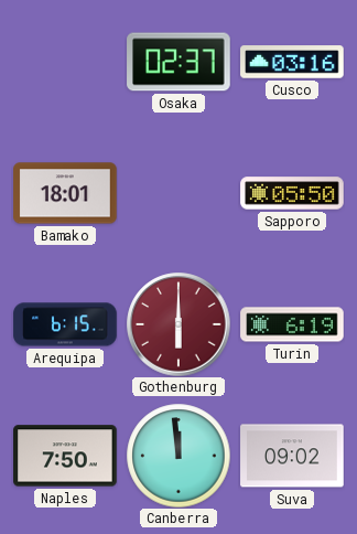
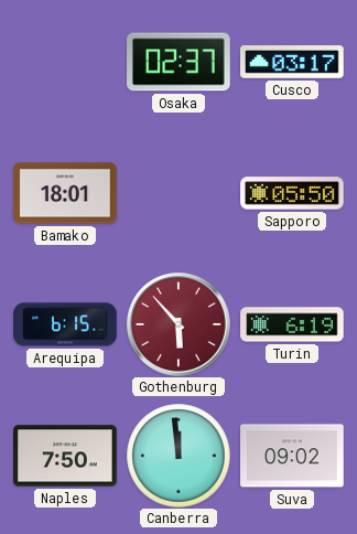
Cusco: 03:16 -> 03:17 (292, 62)
Gothenburg: 6:00 -> 5:53 (178, 324)
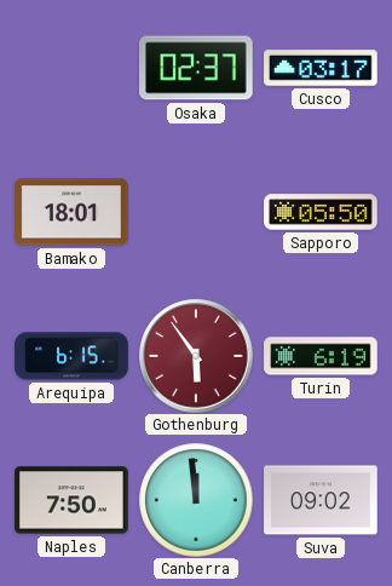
Gothenburg: 5:53 -> 5:54 (196, 356)
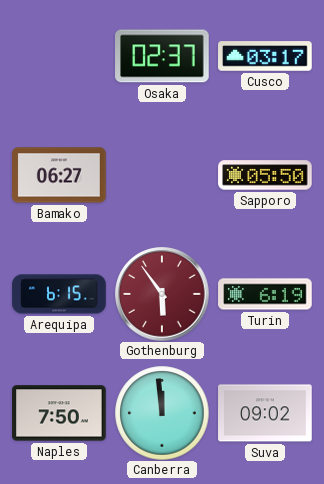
Bamako: 18:01 -> 06:27 (59, 175)
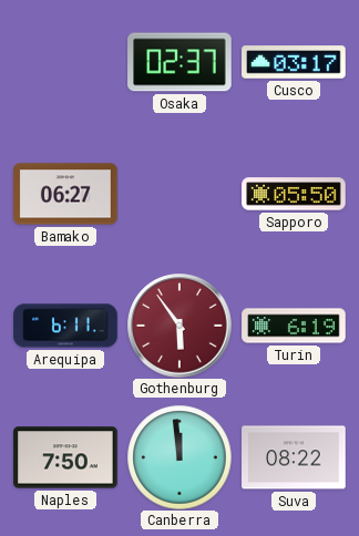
Arequipa: 6:15 -> 6:11 (65, 326)
Suva: 09:02 -> 08:22 (294, 457)
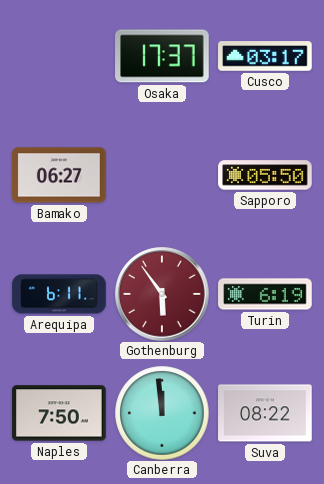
Osaka: 02:37 -> 17:37 (162, 56)
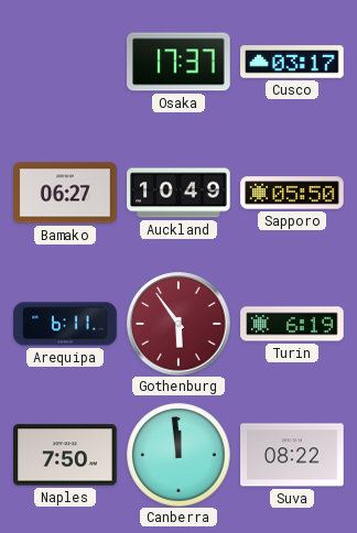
Auckland: none -> 10:49 (178, 193)
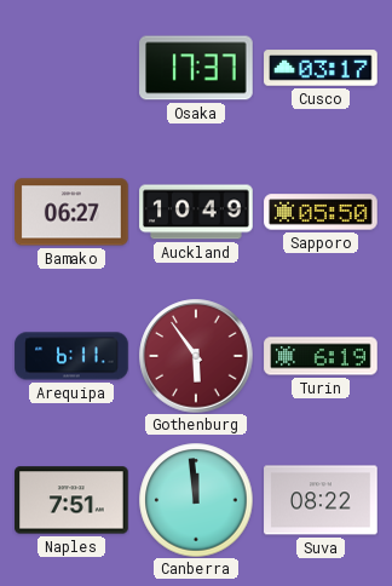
Naples: 7:50 -> 7:51 (71, 500)
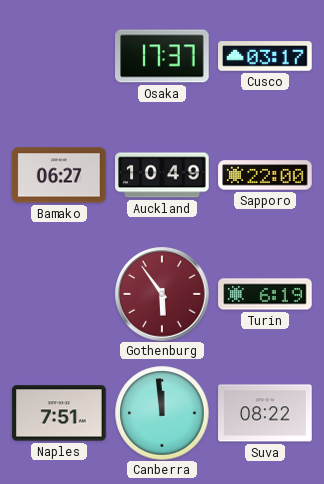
Sapporo: 05:50 -> 22:00 (265, 175)
Arequipa: 6:11 -> none (71, 356)
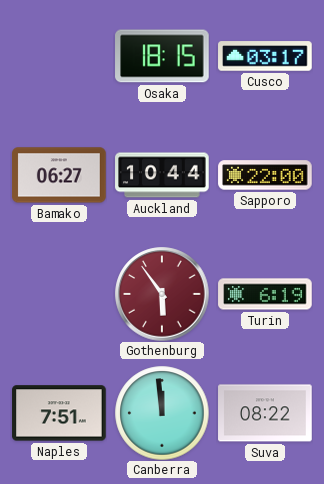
Osaka: 17:37 -> 18:15 (162, 56)
Auckland: 10:49 -> 10:44 (162, 175)
